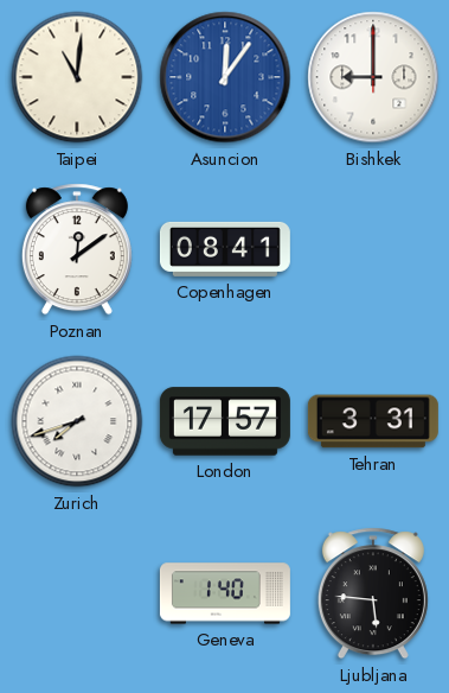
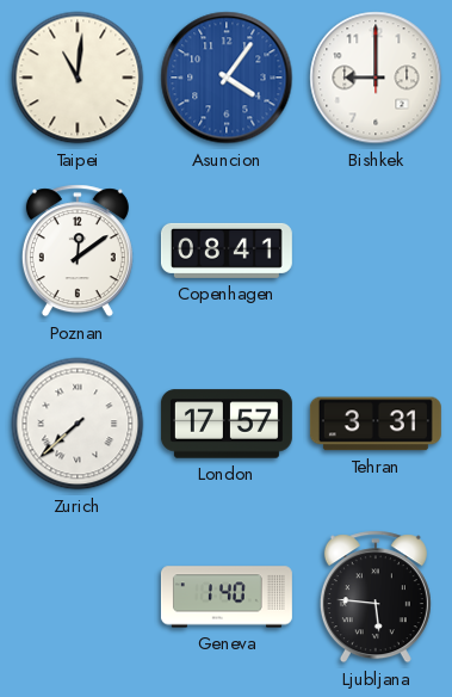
Asuncion: 12:06 -> 4:06 (227, 78)
Zurich: 7:42 -> 7:38 (78, 424)
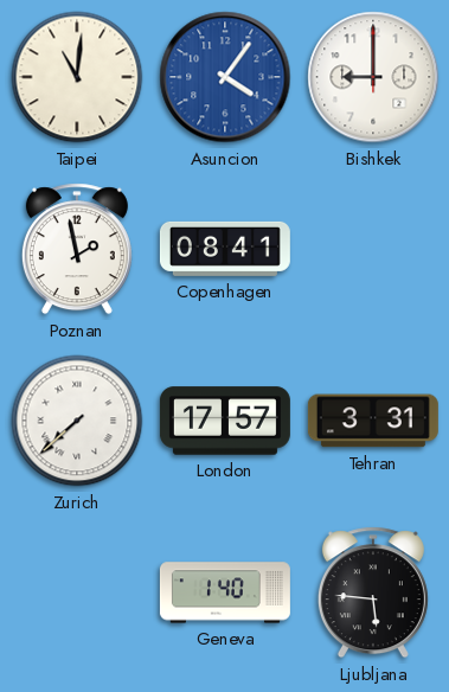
Poznan: 12:09 -> 1:58 (77, 249)
